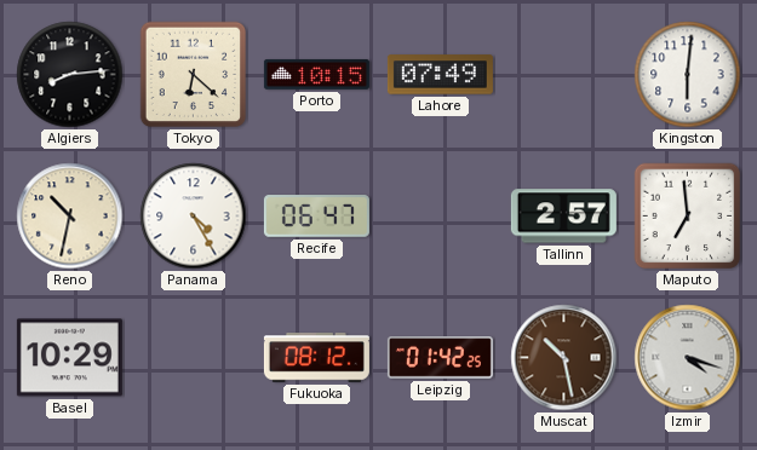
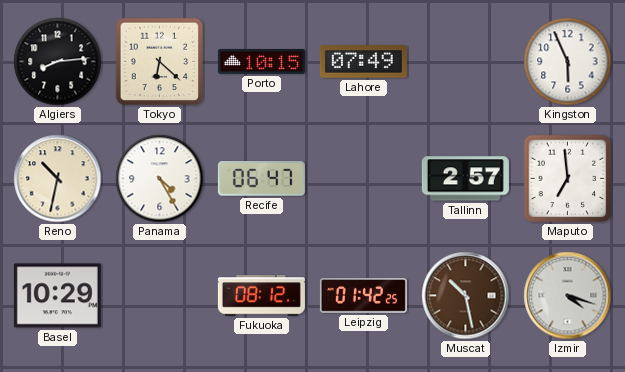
Kingston: 6:01 -> 5:56 (568, 62)
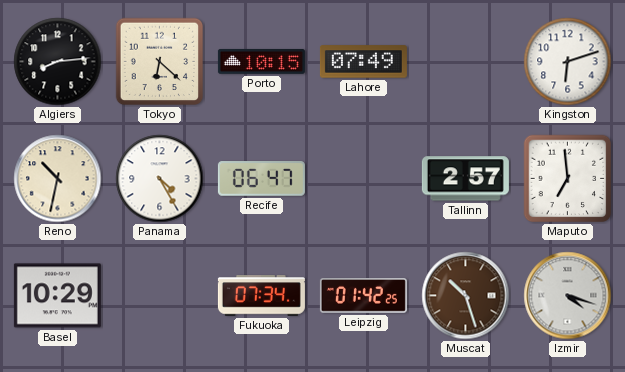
Kingston: 5:56 -> 6:12 (568, 62)
Fukuoka: 08:12 -> 07:34 (261, 296)
Muscat: 10:28 -> 10:27 (466, 296)
